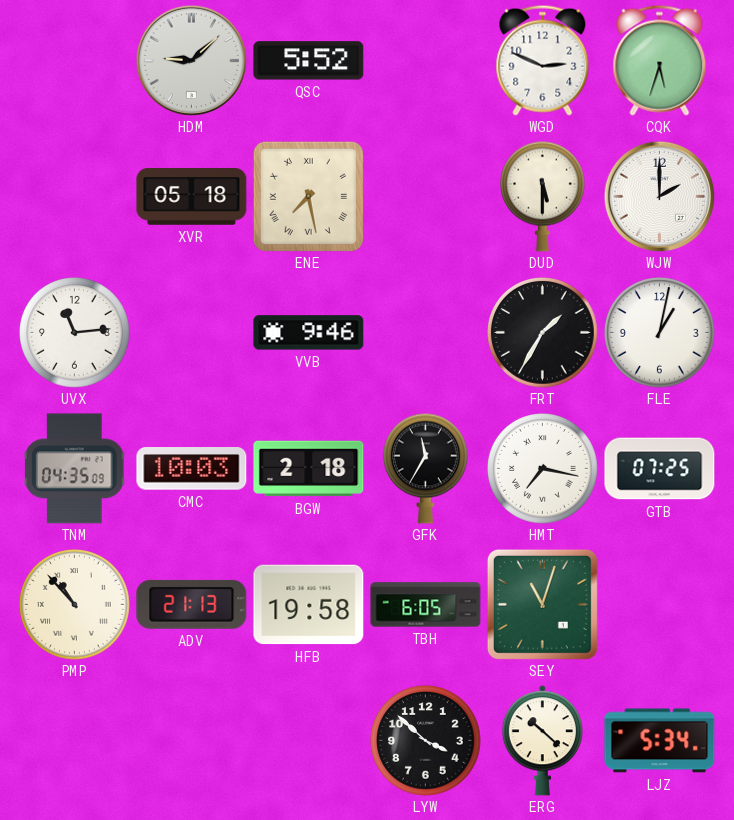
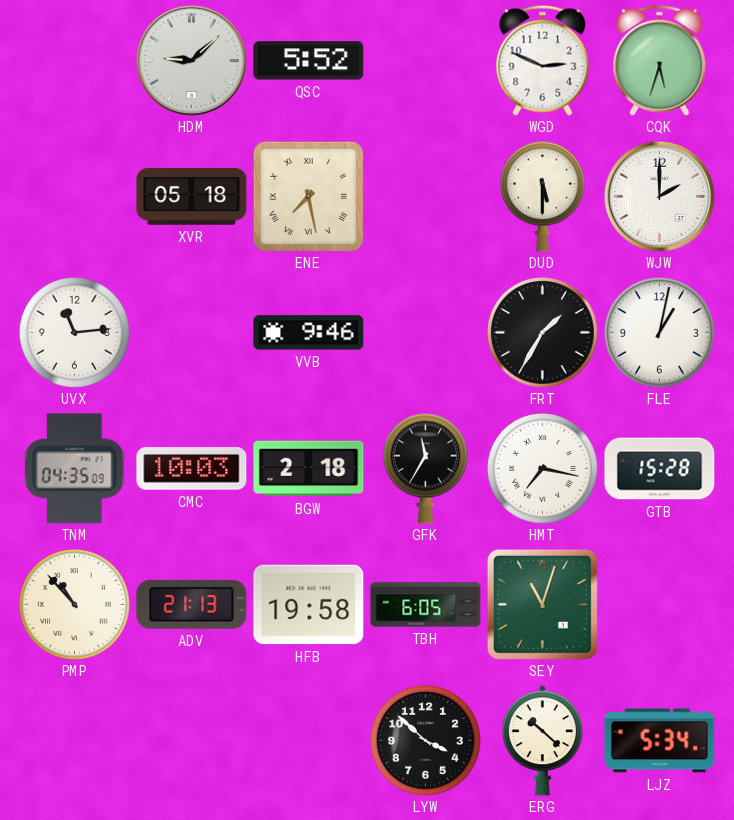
GTB: 07:25 -> 15:28 (660, 469)
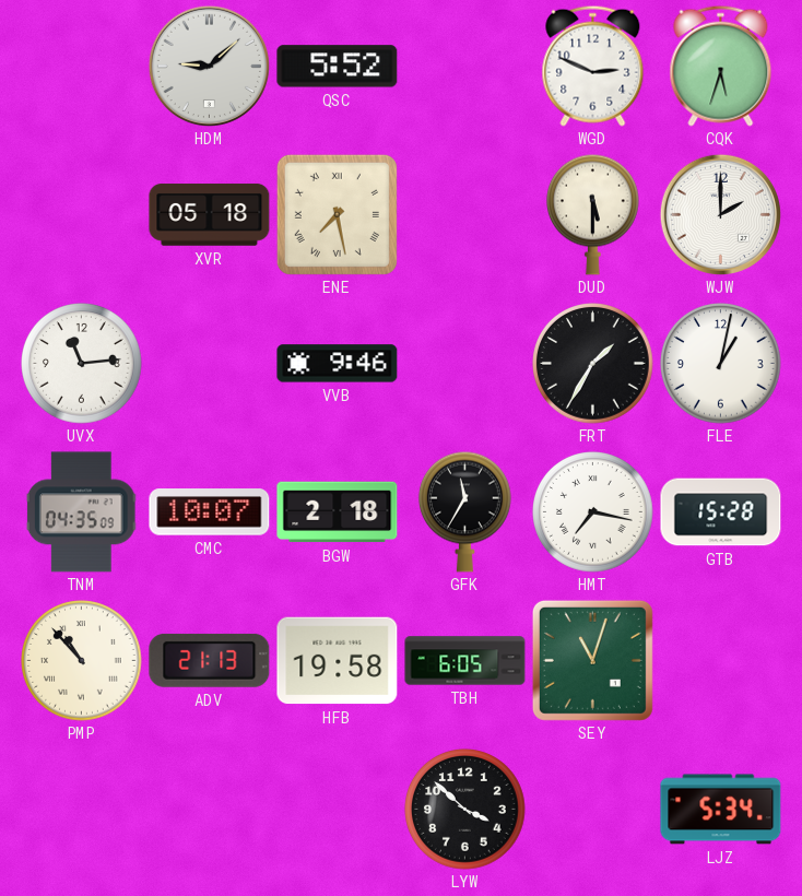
CMC: 10:03 -> 10:07 (210, 512)
ERG: 10:22 -> none (542, 741)
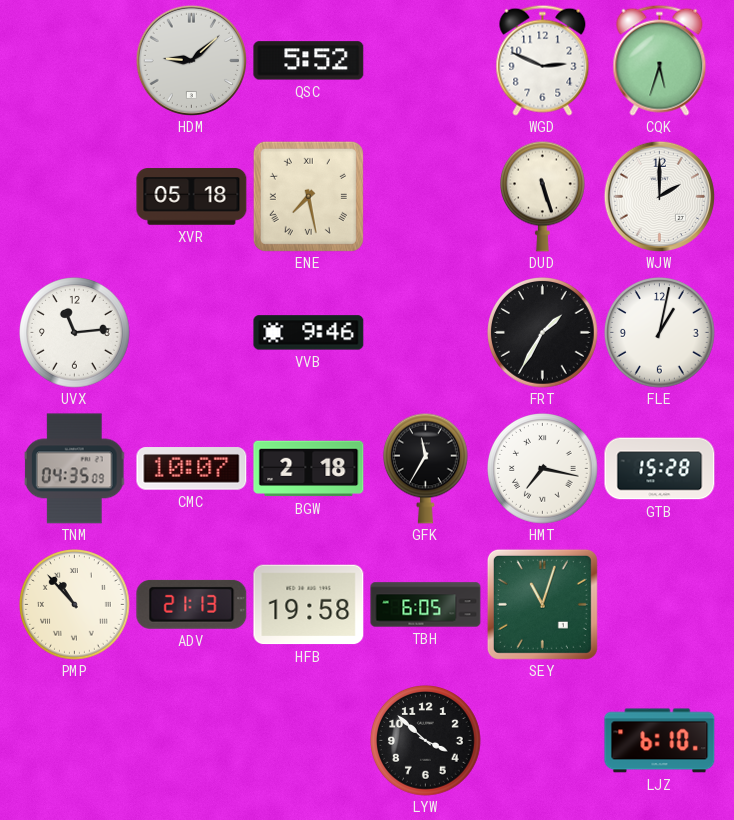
DUD: 5:30 -> 5:27 (543, 196)
LJZ: 5:34 -> 6:10 (660, 741)
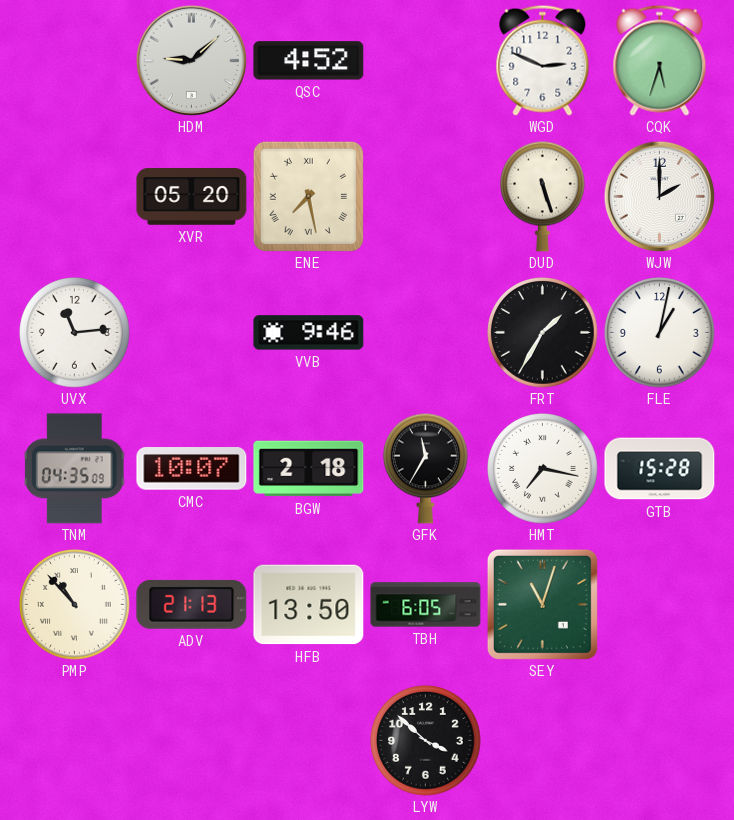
QSC: 5:52 -> 4:52 (309, 61)
XVR: 05:18 -> 05:20 (192, 197)
HFB: 19:58 -> 13:50 (309, 605)
LJZ: 6:10 -> none (660, 741)
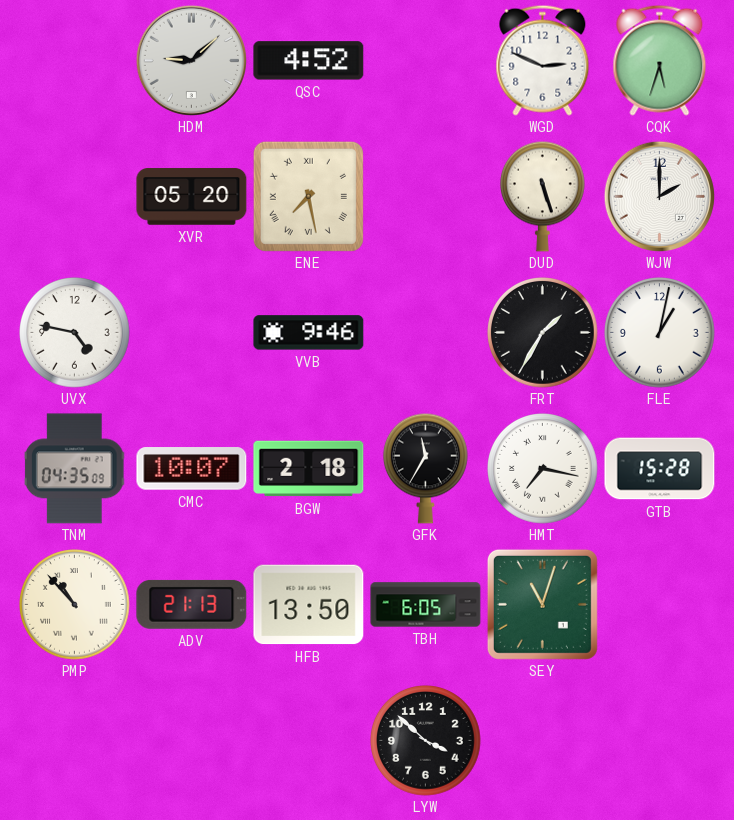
UVX: 11:14 -> 4:47 (75, 333)
